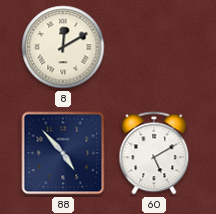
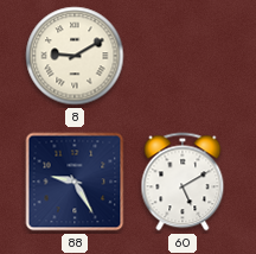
8: 12:10 -> 9:10 (75, 56)
88: 4:53 -> 9:25 (75, 182)
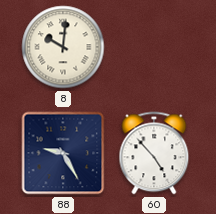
8: 9:10 -> 10:01 (63, 47)
60: 5:10 -> 4:53 (154, 153)
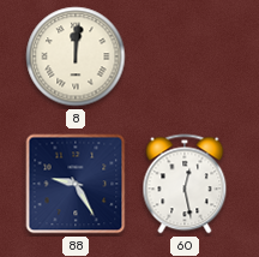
8: 10:01 -> 12:01 (76, 56)
60: 4:53 -> 12:28 (185, 184)
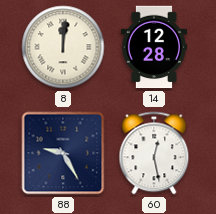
14: none -> 12:28 (153, 47)
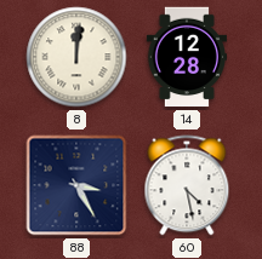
88: 9:25 -> 3:25 (76, 185)
60: 12:28 -> 4:28 (187, 185)
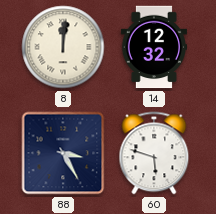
14: 12:28 -> 12:32 (153, 47)
60: 4:28 -> 5:48 (154, 153)
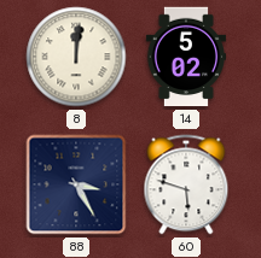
14: 12:32 -> 5:02 (185, 57)
